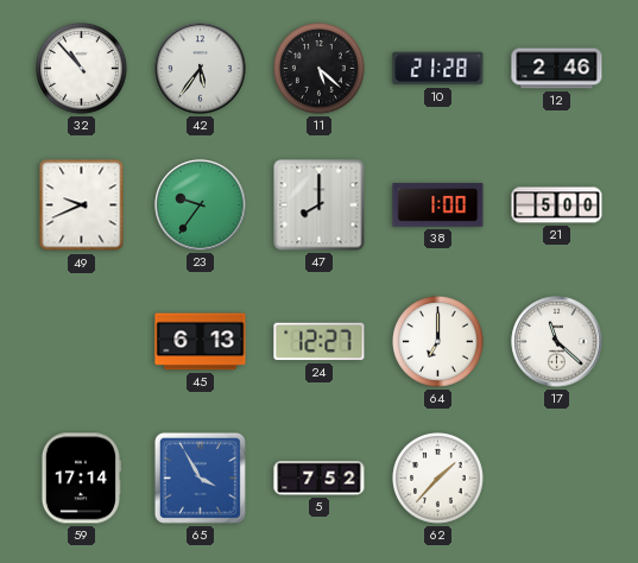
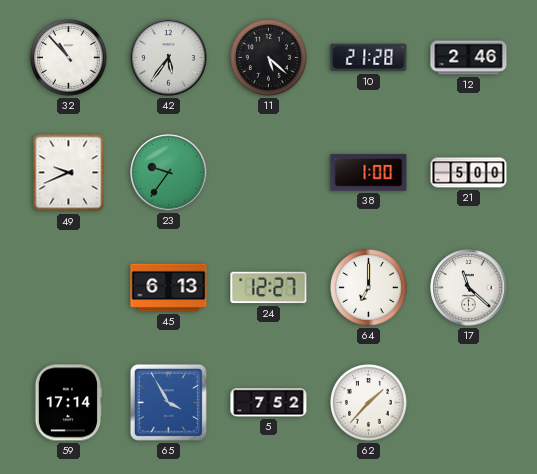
47: 8:00 -> none (320, 205)
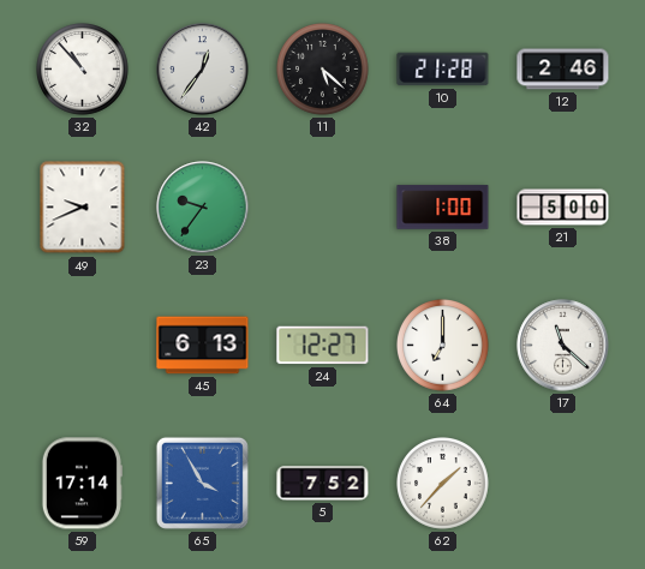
42: 5:36 -> 12:36 (203, 70)
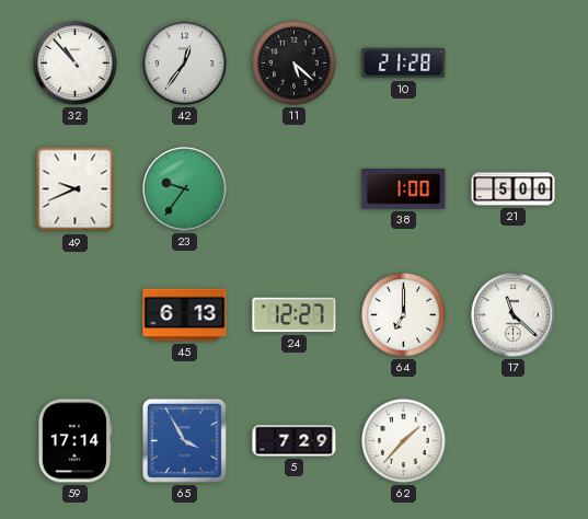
12: 2:46 -> none (563, 70)
5: 7:52 -> 7:29 (295, 441)
